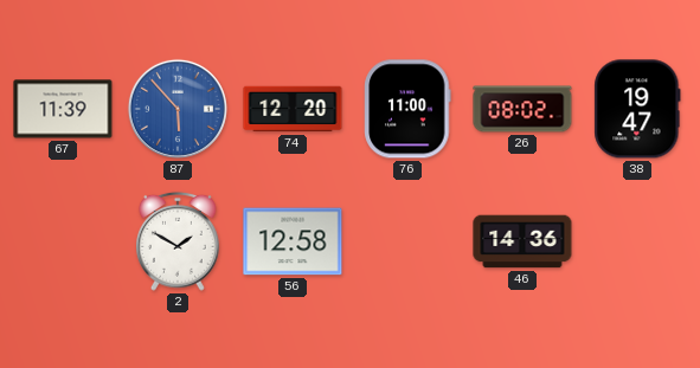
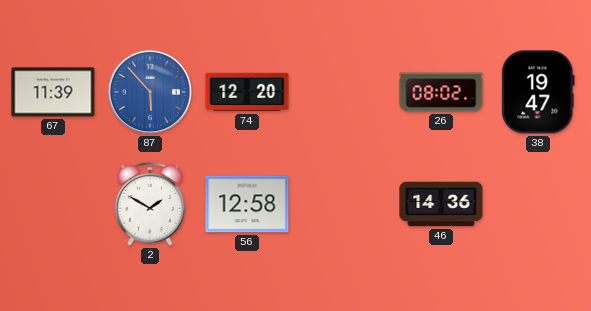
76: 11:00 -> none (407, 109)
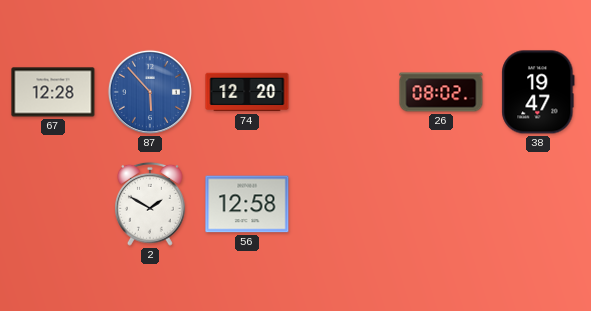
67: 11:39 -> 12:28 (53, 92)
46: 14:36 -> none (441, 204)
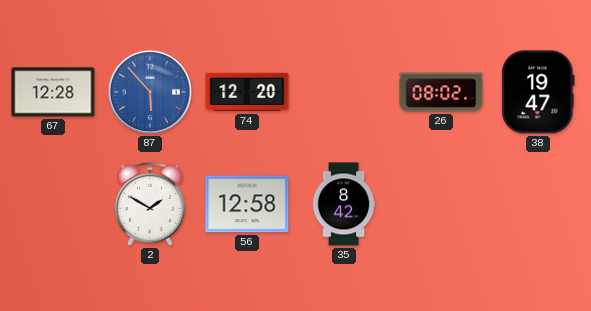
35: none -> 8:42 (344, 204)
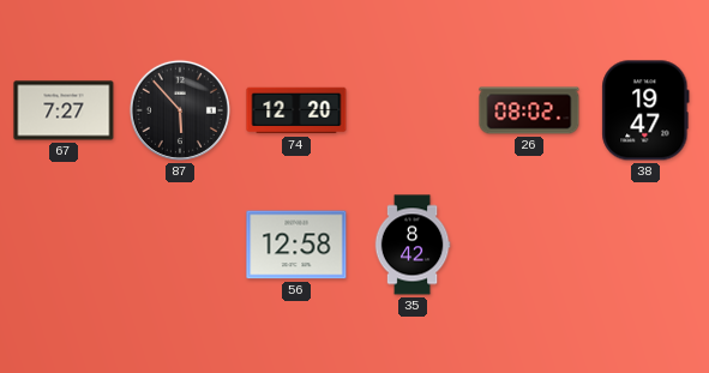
67: 12:28 -> 7:27 (64, 110)
87 dial: blue -> black (180, 110)
2: 1:50 -> none (151, 204)
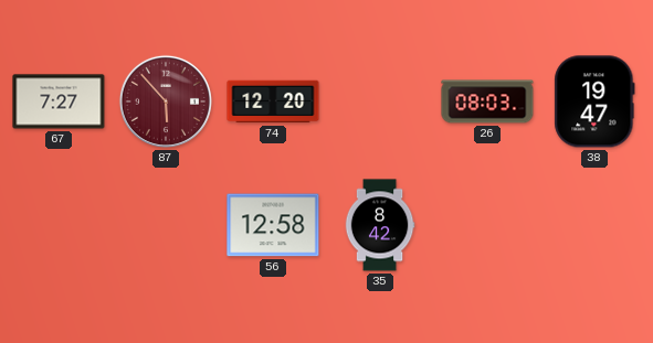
87 dial: black -> burgundy (166, 101)
26: 08:02 -> 08:03 (487, 101)
